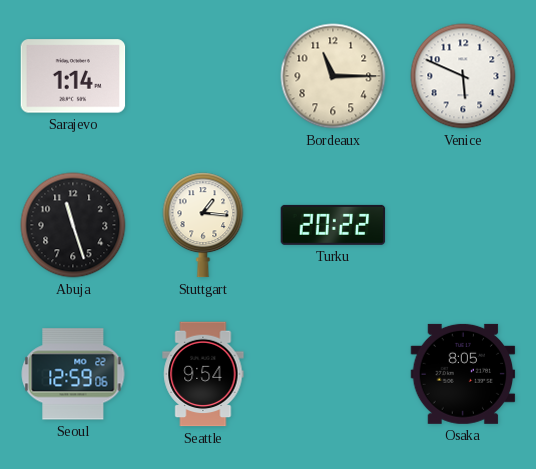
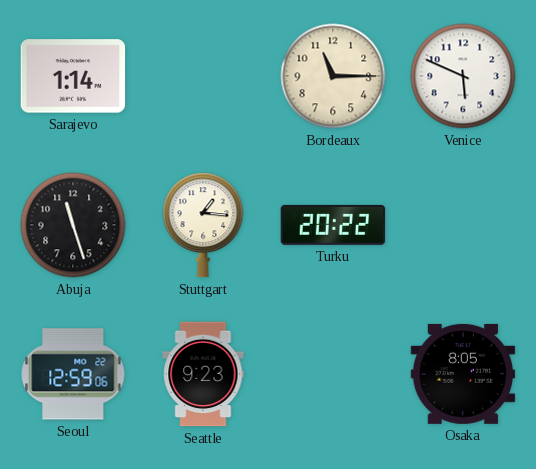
Seattle: 9:54 -> 9:23 (203, 374)
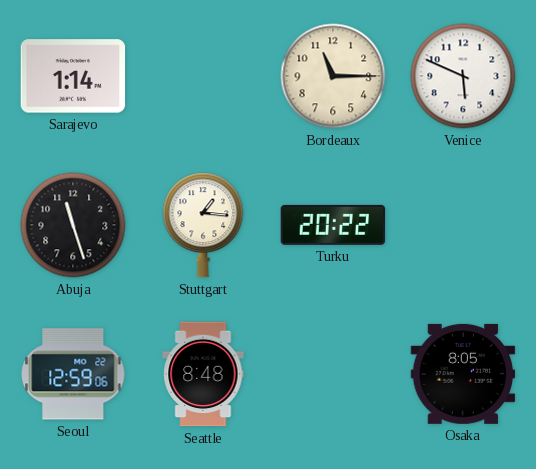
Seattle: 9:23 -> 8:48 (203, 374)
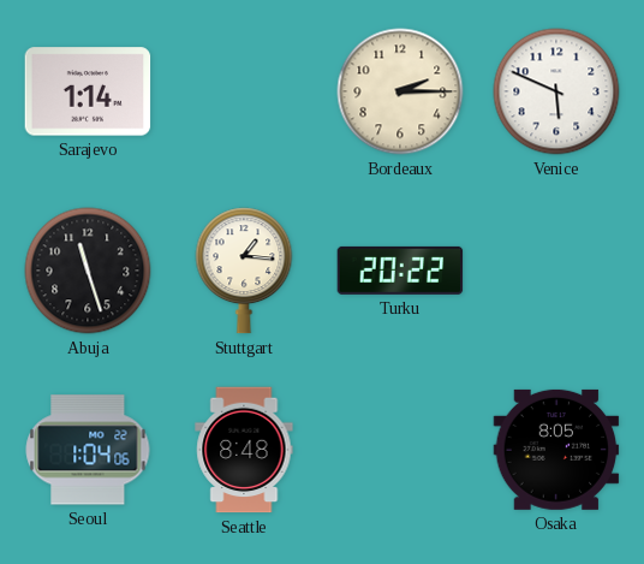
Bordeaux: 11:15 -> 2:15 (400, 91)
Seoul: 12:59 -> 1:04 (88, 450)
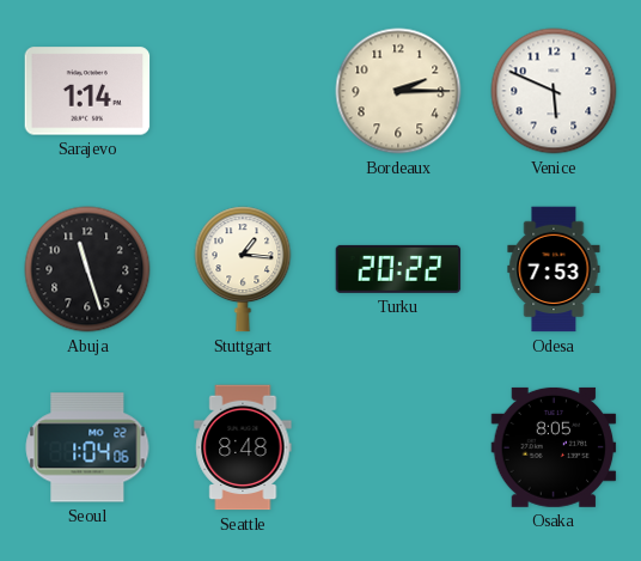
Odesa: none -> 7:53 (554, 269)
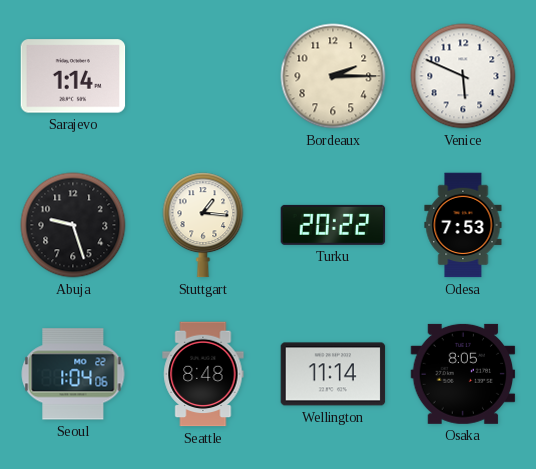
Abuja: 11:27 -> 9:27 (73, 225)
Wellington: none -> 11:14 (333, 374)
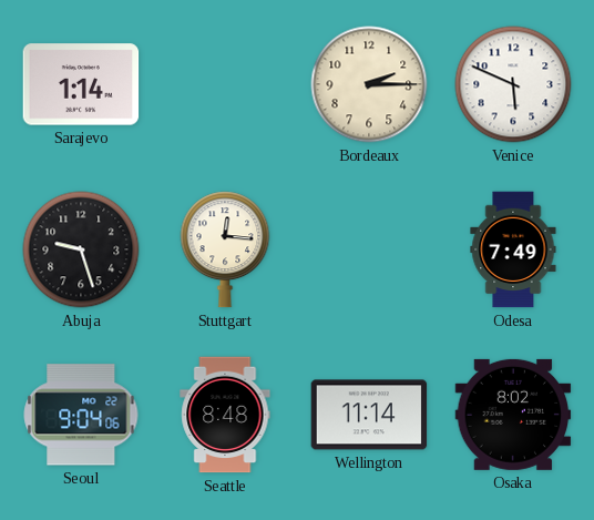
Stuttgart: 1:16 -> 12:16 (225, 249)
Turku: 20:22 -> none (333, 225)
Odesa: 7:53 -> 7:49 (513, 249)
Seoul: 1:04 -> 9:04 (81, 415)
Osaka: 8:05 -> 8:02 (513, 415)
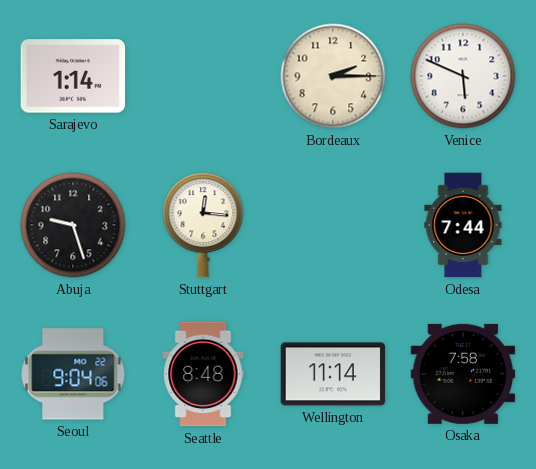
Odesa: 7:49 -> 7:44 (463, 225)
Osaka: 8:02 -> 7:58 (463, 374)
